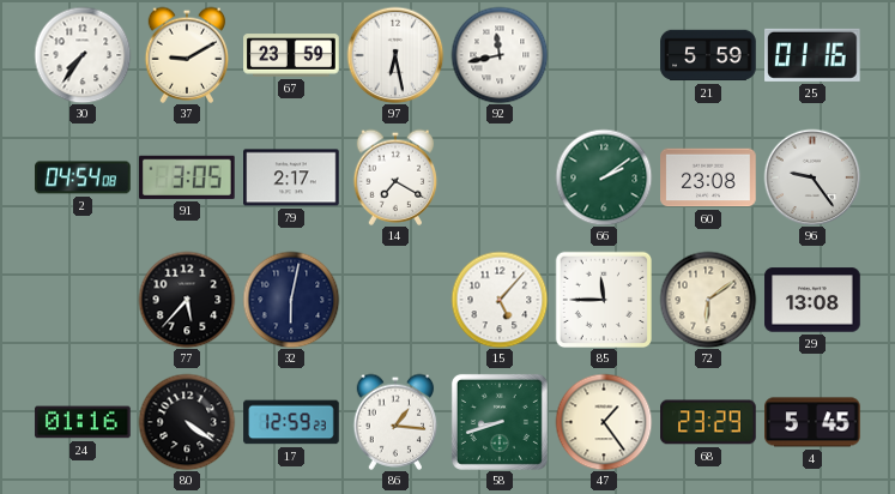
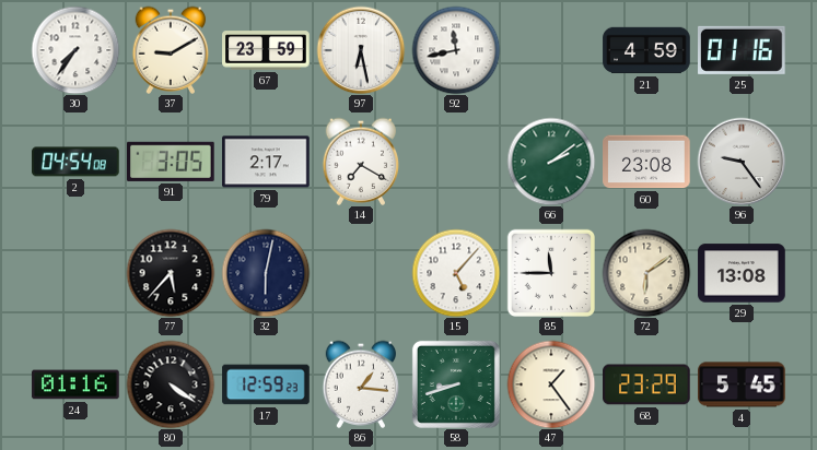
21: 5:59 -> 4:59 (646, 50)
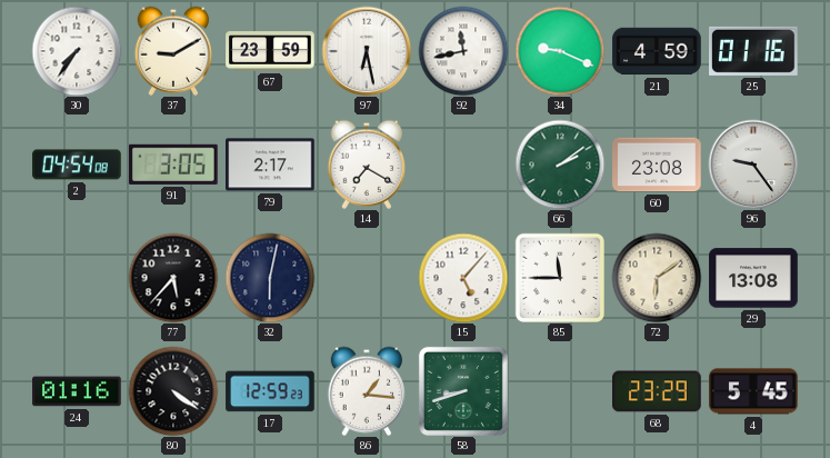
34: none -> 9:19 (560, 51)
47: 1:24 -> none (551, 384)
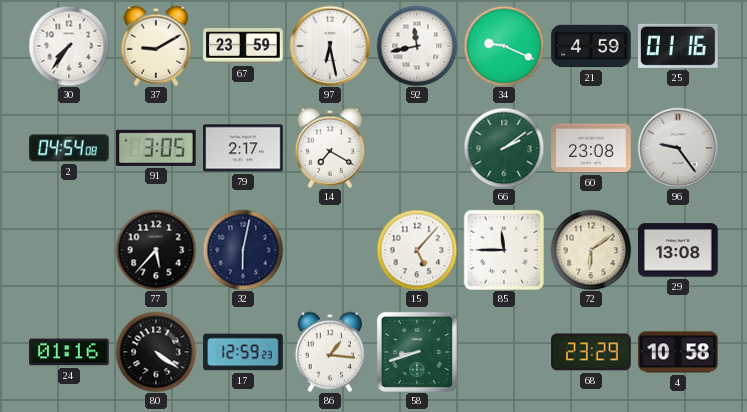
4: 5:45 -> 10:58 (678, 352)
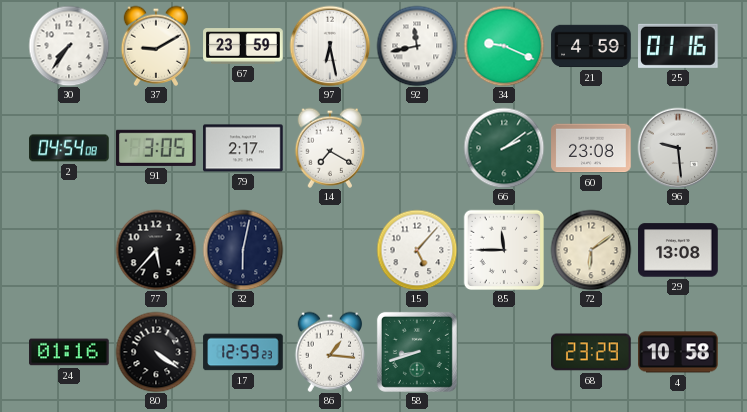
96: 9:24 -> 9:29 (678, 148)
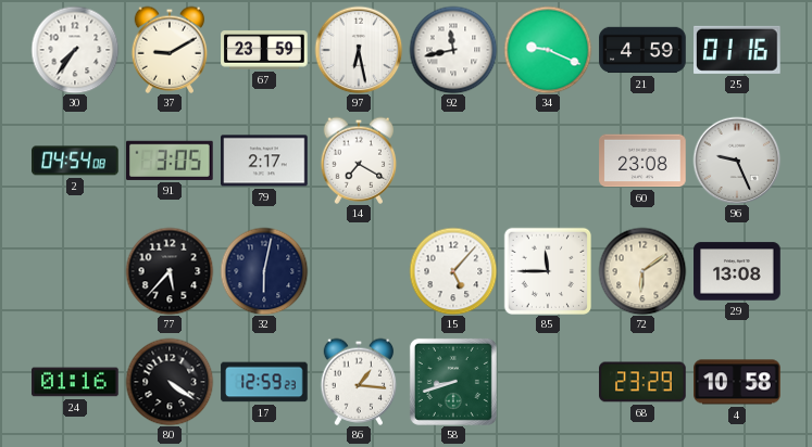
66: 2:09 -> none (504, 148)
96: 9:29 -> 9:26 (737, 161)
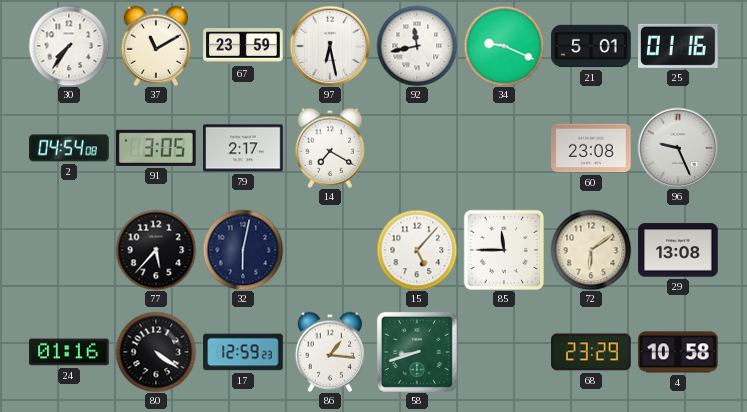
37: 9:10 -> 11:10 (156, 46)
21: 4:59 -> 5:01 (591, 46)
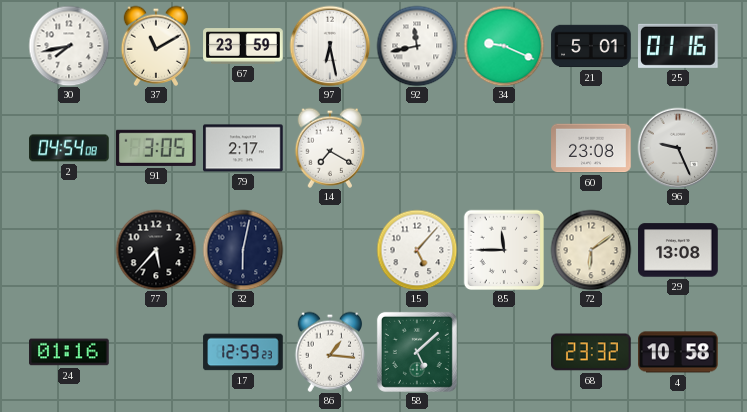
30: 7:36 -> 7:43 (69, 46)
80: 4:21 -> none (156, 352)
58: 8:42 -> 5:08 (417, 352)
68: 23:29 -> 23:32 (591, 352)
